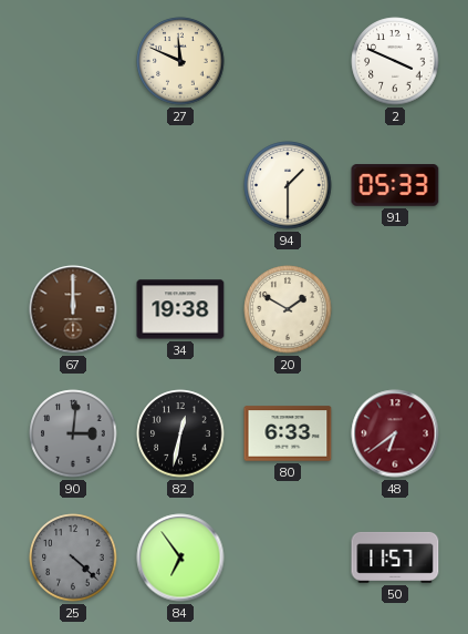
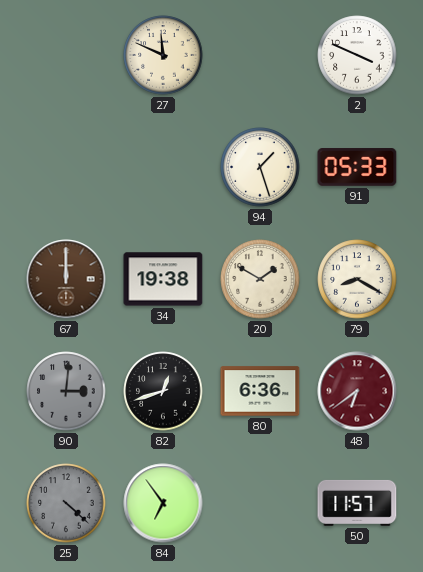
94: 1:30 -> 1:27 (260, 167)
79: none -> 8:20 (357, 279)
82: 12:32 -> 12:42 (163, 391)
80: 6:33 -> 6:36 (260, 391)
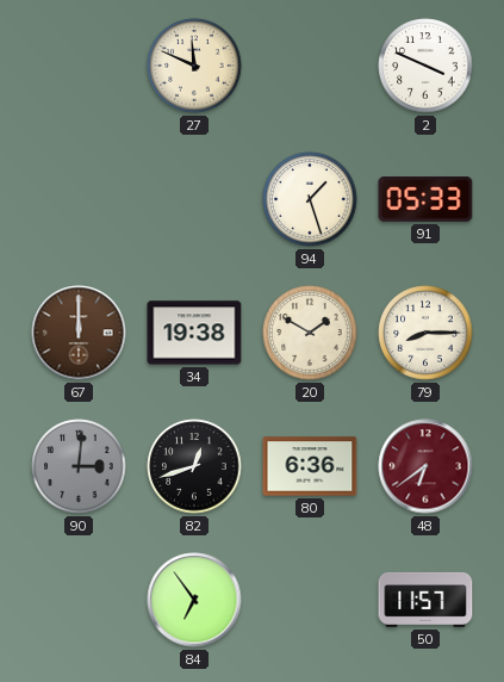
79: 8:20 -> 8:15 (425, 333)
25: 4:22 -> none (66, 503)
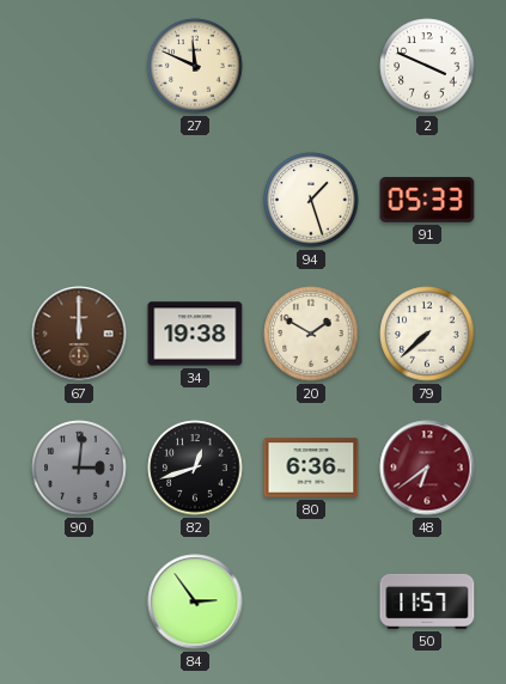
79: 8:15 -> 7:38 (427, 334)
84: 6:54 -> 2:54 (195, 601)
